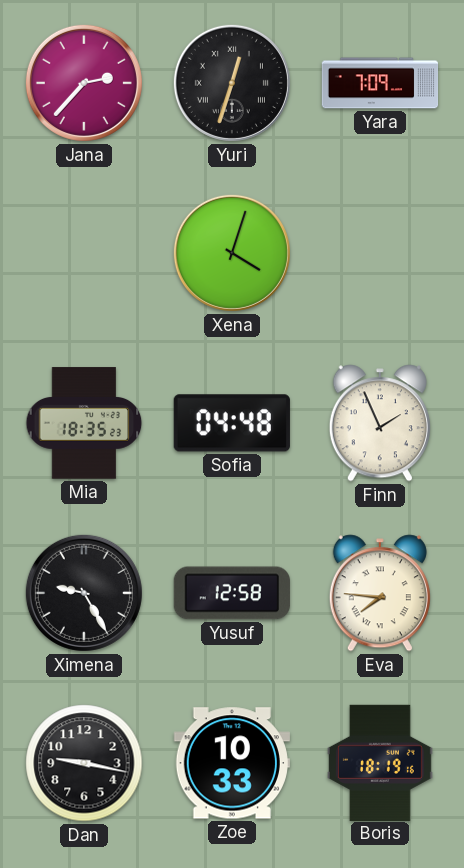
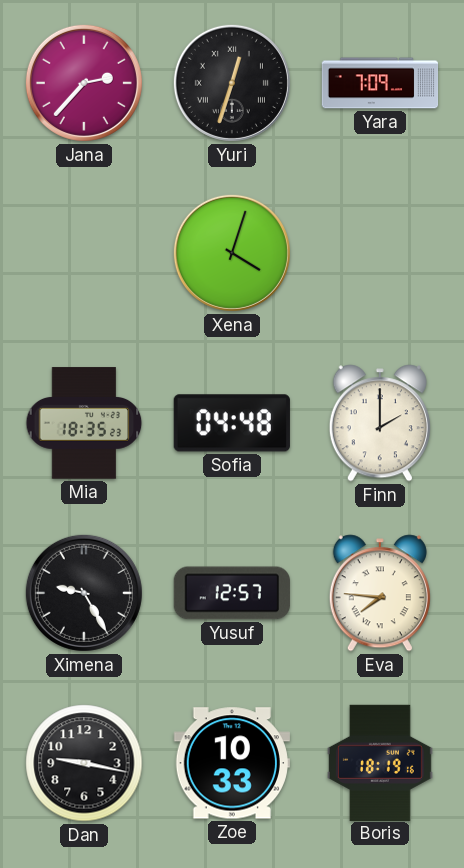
Finn: 1:56 -> 2:00 (380, 423)
Yusuf: 12:58 -> 12:57 (232, 593)
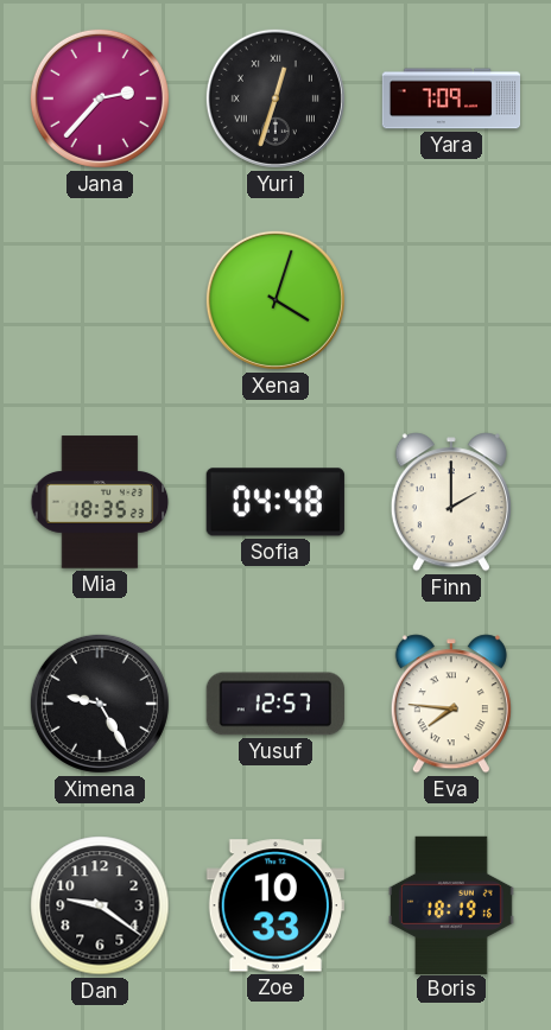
Dan: 9:17 -> 9:21 (100, 905)
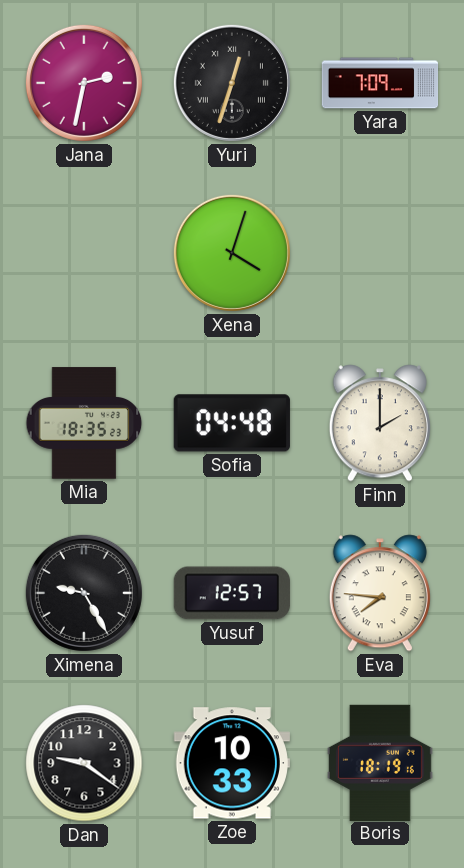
Jana: 2:37 -> 2:32 (84, 83)
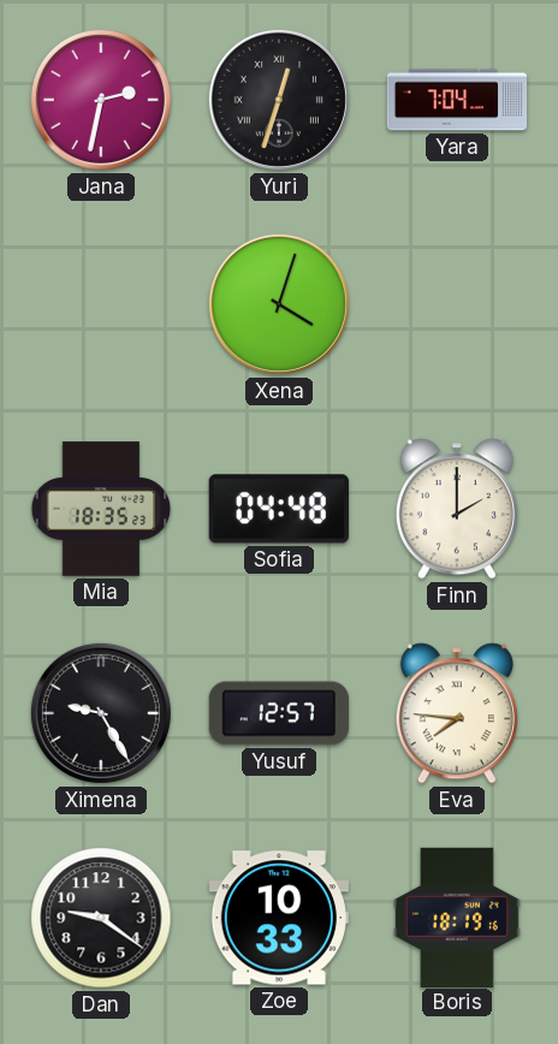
Yara: 7:09 -> 7:04 (457, 100)
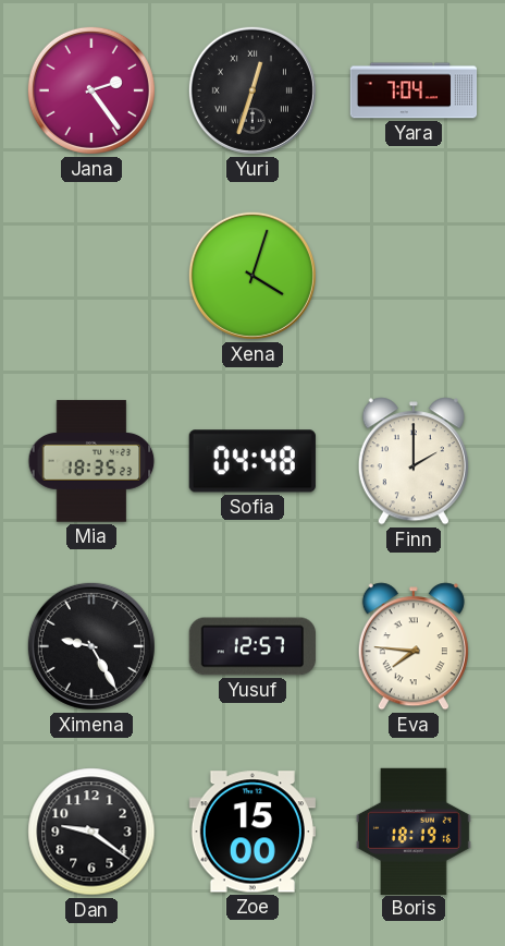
Jana: 2:32 -> 2:24 (91, 90)
Zoe: 10:33 -> 15:00 (253, 832)
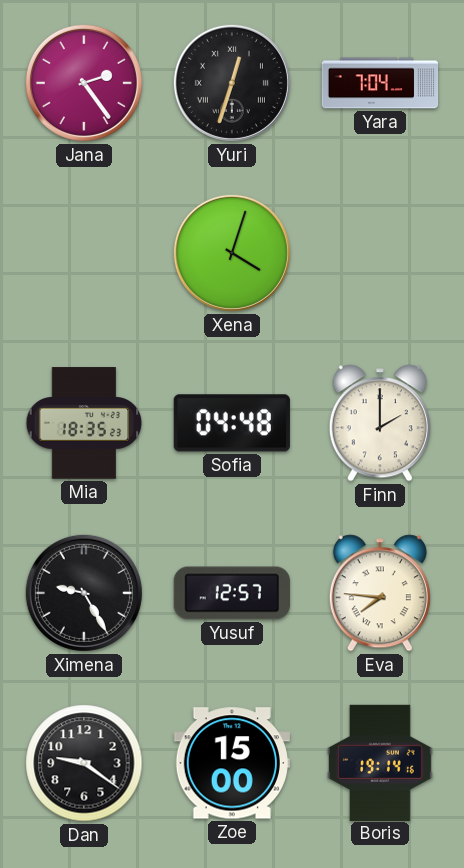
Boris: 18:19 -> 19:14 (380, 762)
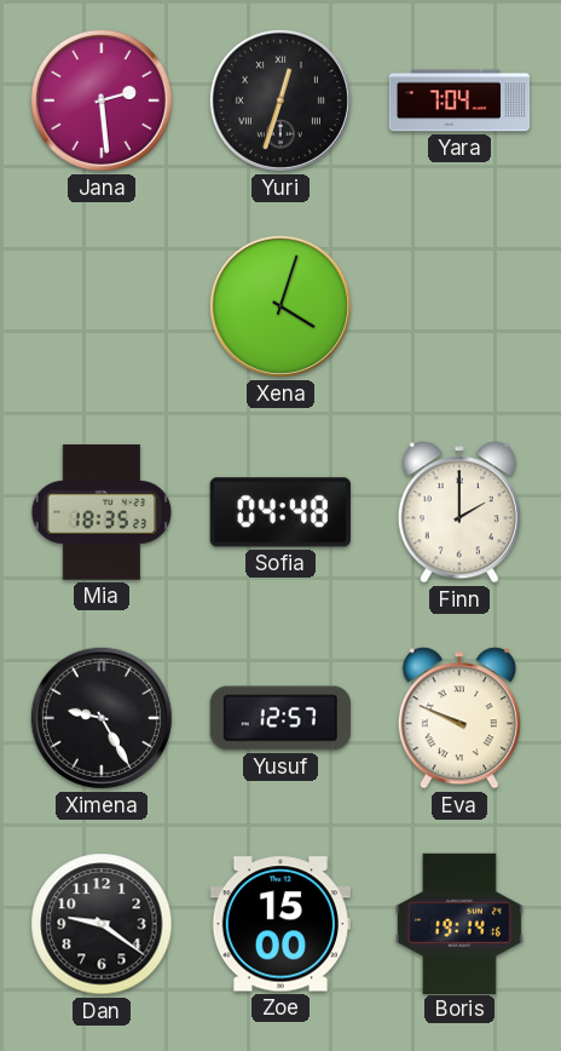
Jana: 2:24 -> 2:29 (102, 100)
Eva: 7:46 -> 9:49 (459, 718)
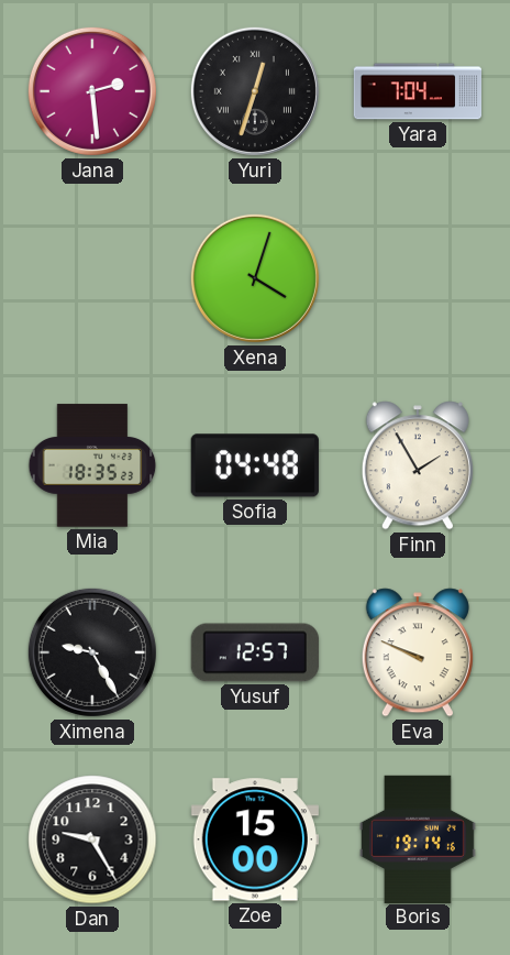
Finn: 2:00 -> 1:55 (418, 465)
Dan: 9:21 -> 9:25 (92, 839)
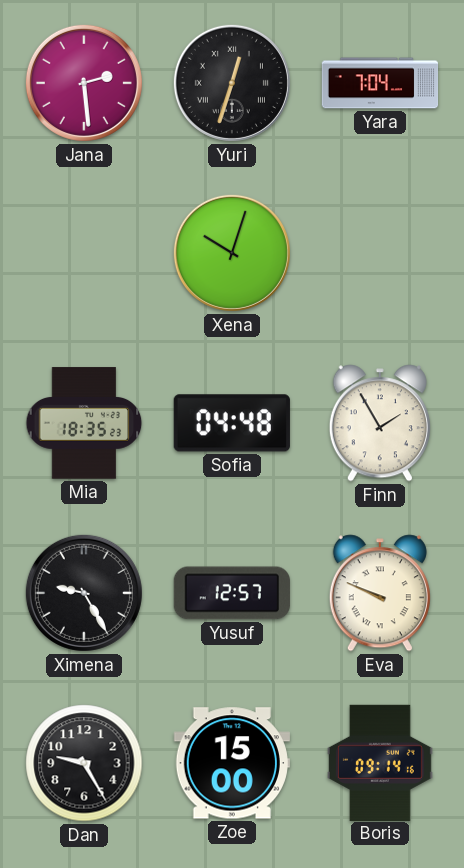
Xena: 4:03 -> 10:03 (232, 253)
Boris: 19:14 -> 09:14 (380, 762)
